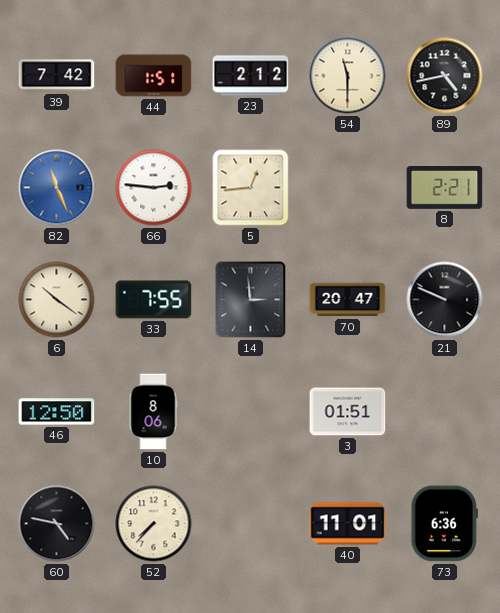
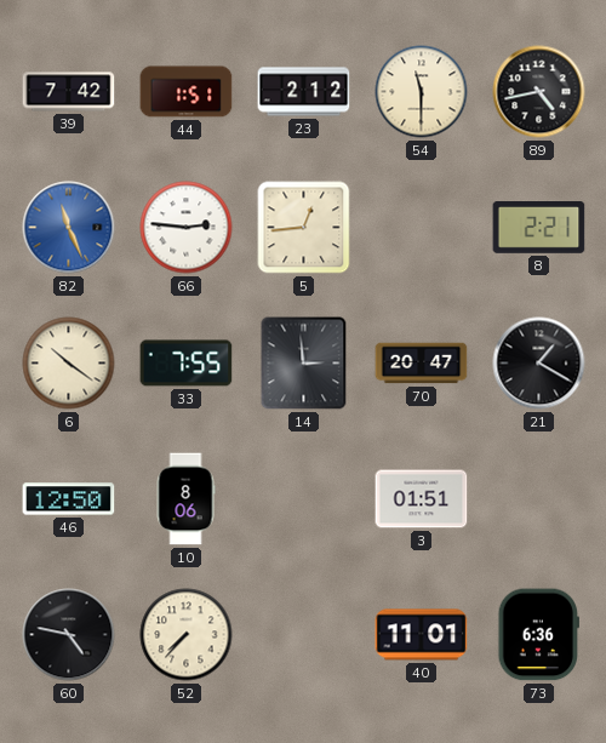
21: 9:49 -> 1:20 (539, 364)
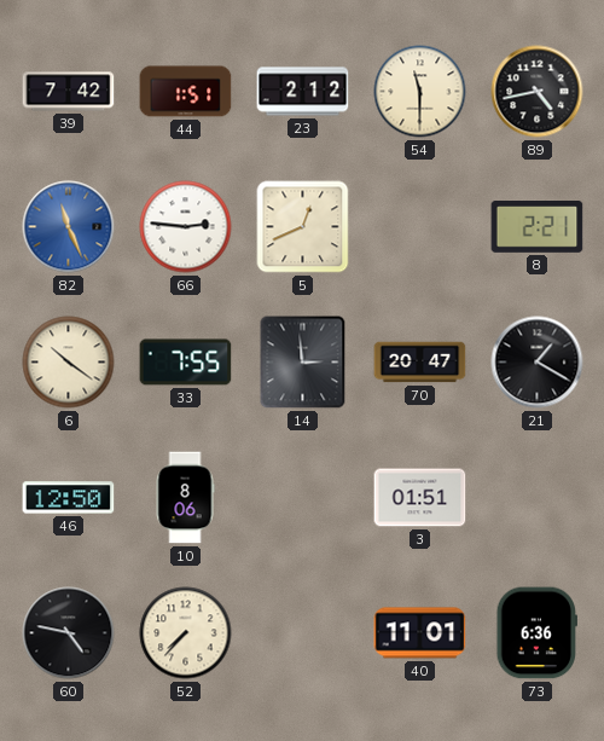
5: 12:44 -> 12:41 (303, 227)
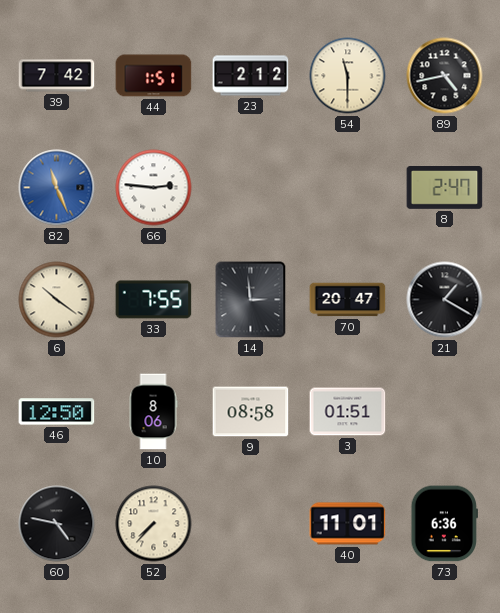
5: 12:41 -> none (303, 227)
8: 2:21 -> 2:47 (445, 188)
9: none -> 08:58 (251, 412)
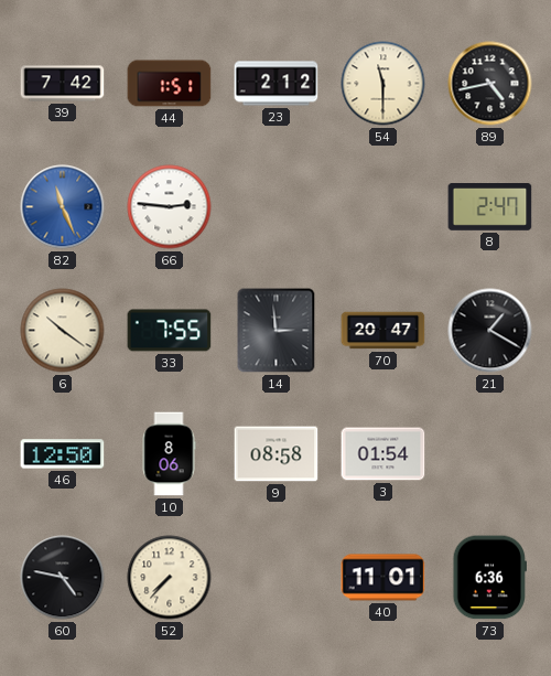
3: 01:51 -> 01:54 (383, 454)
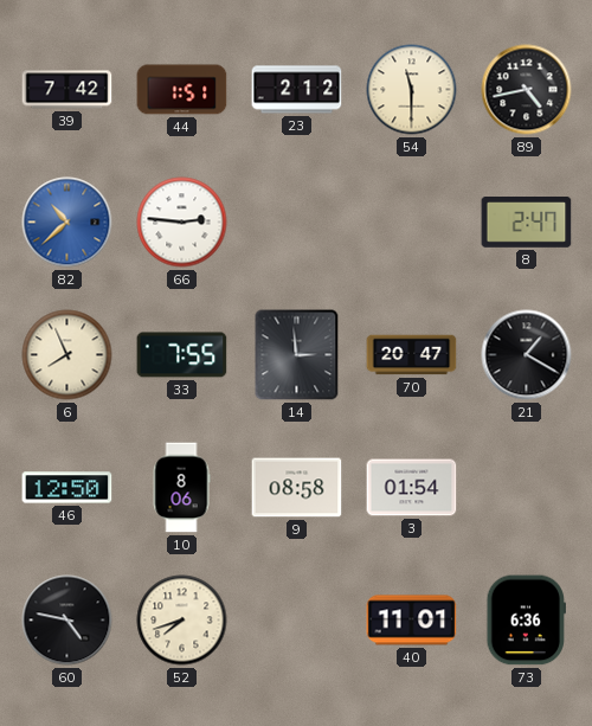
82: 11:26 -> 10:38 (67, 223)
6: 10:21 -> 7:56 (67, 355)
52: 7:37 -> 7:42 (182, 621)
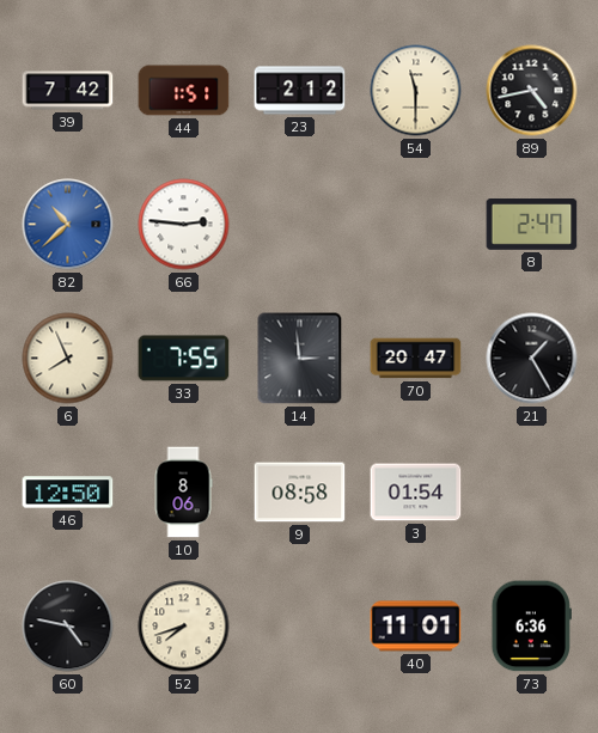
21: 1:20 -> 1:25 (532, 359)
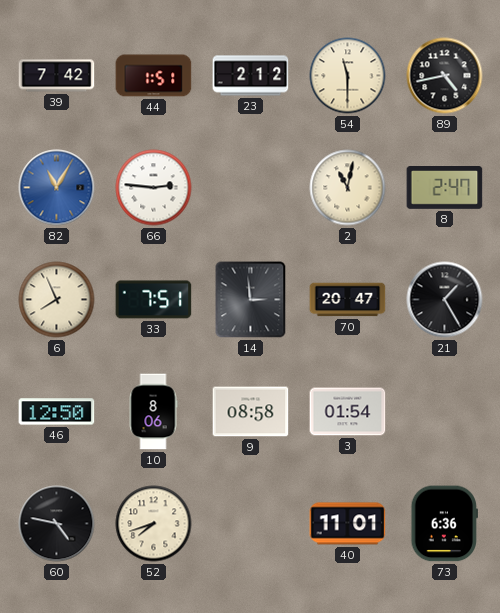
82: 10:38 -> 11:05 (57, 188)
2: none -> 11:02 (348, 188)
33: 7:55 -> 7:51 (154, 300)
